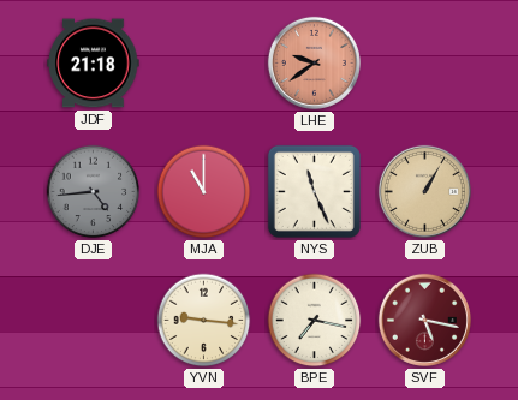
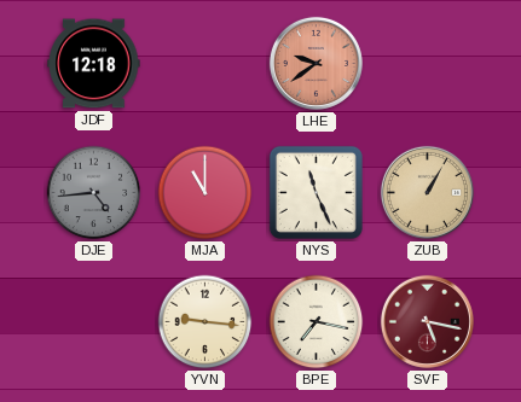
JDF: 21:18 -> 12:18 (94, 64)
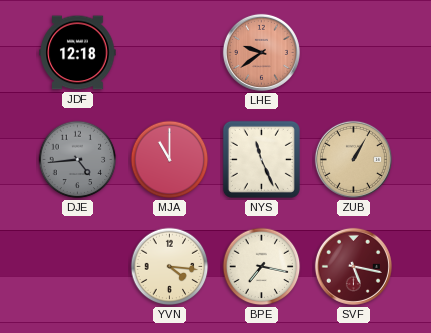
YVN: 9:16 -> 4:16 (170, 267)
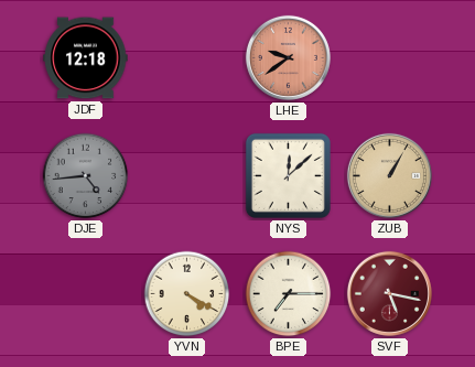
MJA: 11:00 -> none (170, 160)
NYS: 11:26 -> 12:08 (288, 175)
YVN: 4:16 -> 4:20 (187, 294)
BPE: 7:17 -> 7:15 (289, 294)
